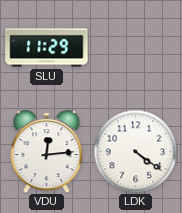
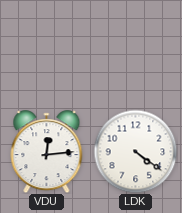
SLU: 11:29 -> none (47, 48)
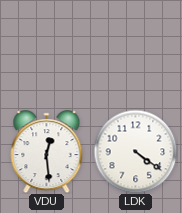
VDU: 12:14 -> 12:29 (47, 152)
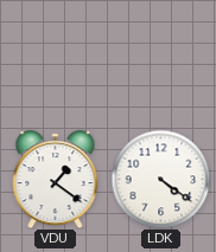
VDU: 12:29 -> 1:21 (56, 180)
